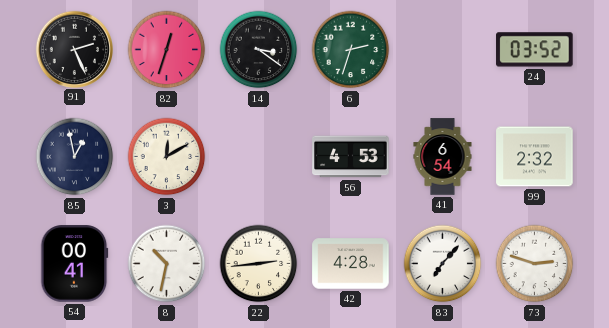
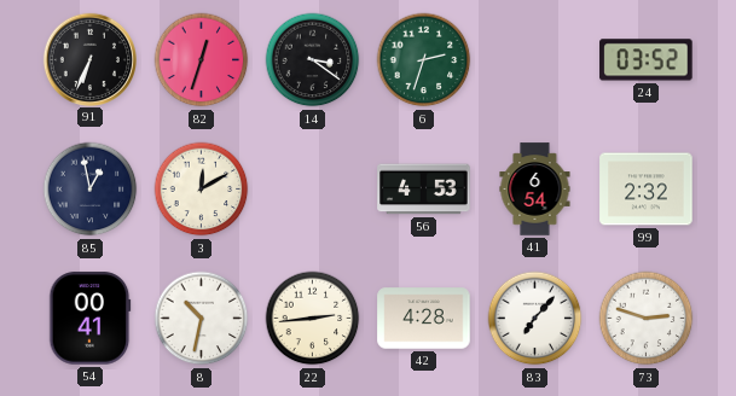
91: 2:26 -> 6:34 (89, 59)
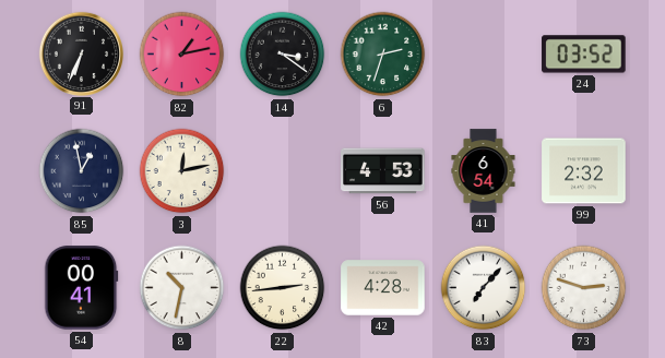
82: 12:33 -> 1:13 (182, 55)
3: 12:10 -> 12:13 (182, 171)
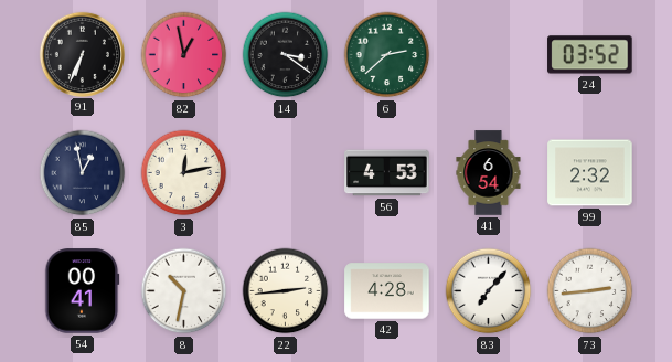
82: 1:13 -> 12:58 (184, 55)
6: 2:33 -> 2:38 (387, 55)
73: 2:48 -> 2:44 (590, 291)
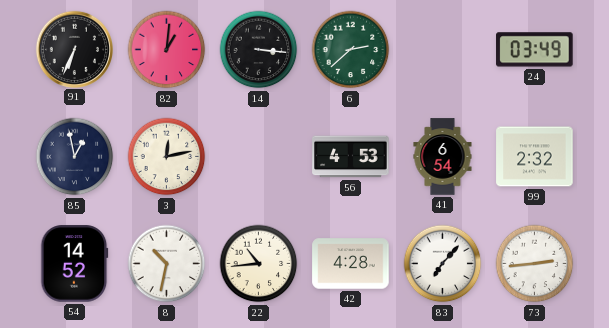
82: 12:58 -> 1:01 (167, 50)
14: 3:21 -> 3:16 (259, 50)
24: 03:52 -> 03:49 (535, 50)
54: 00:41 -> 14:52 (75, 264)
22: 2:44 -> 10:44 (259, 264)
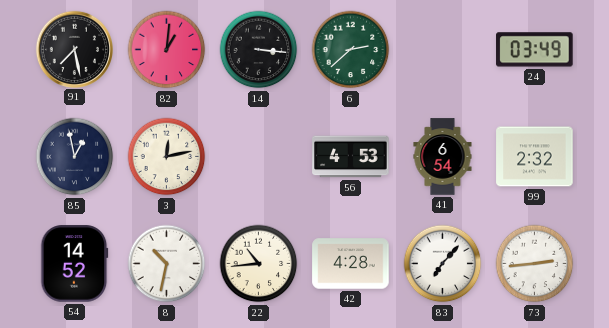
91: 6:34 -> 7:28 (74, 49)
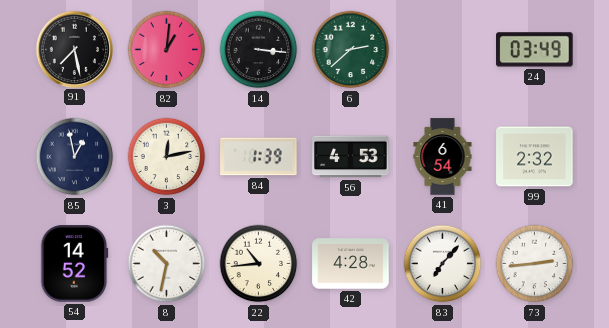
84: none -> 1:39 (259, 157)
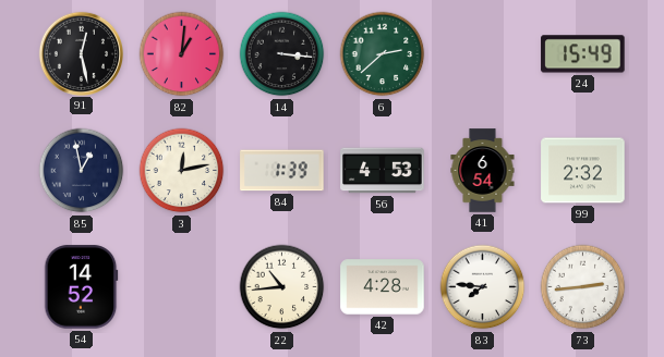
91: 7:28 -> 12:28 (81, 53)
24: 03:49 -> 15:49 (583, 54)
8: 10:32 -> none (167, 264)
83: 7:07 -> 7:46 (483, 287)
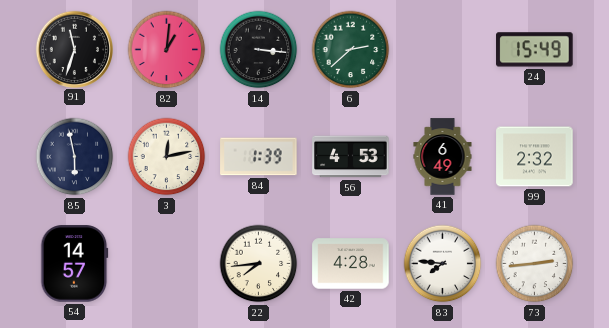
91: 12:28 -> 11:33 (74, 49)
85: 12:58 -> 5:58 (75, 157)
41: 6:54 -> 6:49 (443, 157)
54: 14:52 -> 14:57 (75, 264)
22: 10:44 -> 7:44 (259, 264)
